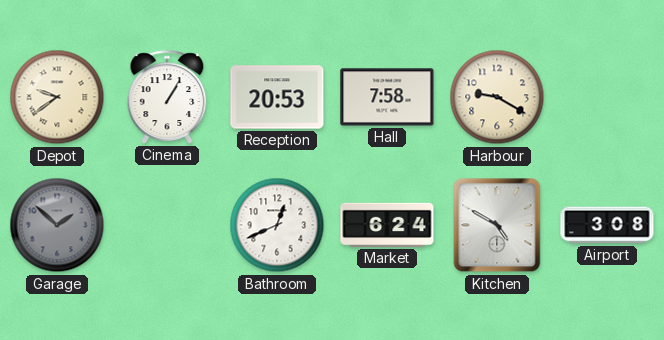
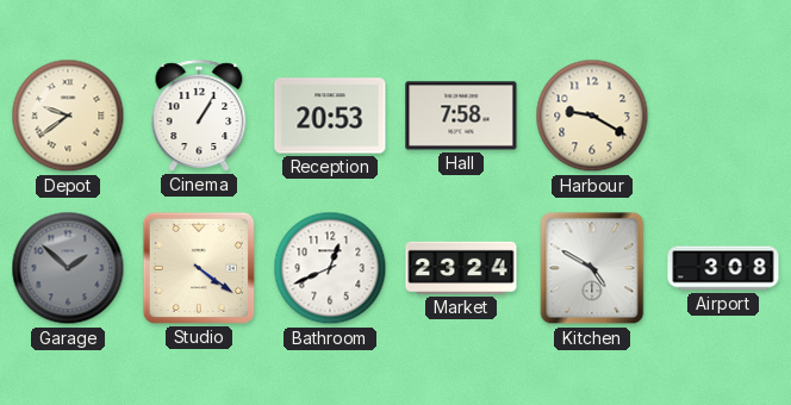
Studio: none -> 4:21 (199, 268)
Market: 6:24 -> 23:24 (461, 268)
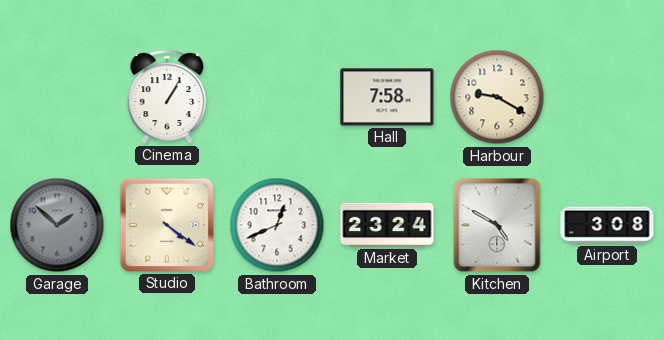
Depot: 9:39 -> none (68, 116)
Reception: 20:53 -> none (330, 116)
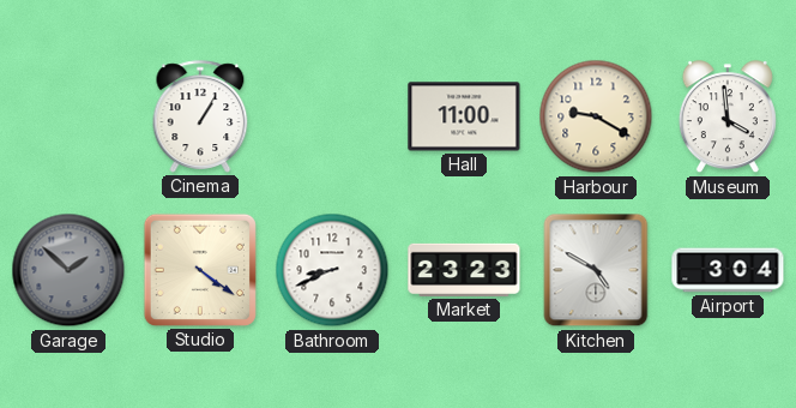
Hall: 7:58 -> 11:00 (464, 116)
Museum: none -> 3:59 (728, 118)
Bathroom: 12:41 -> 8:41 (332, 270)
Market: 23:24 -> 23:23 (464, 270)
Airport: 3:08 -> 3:04 (728, 270)
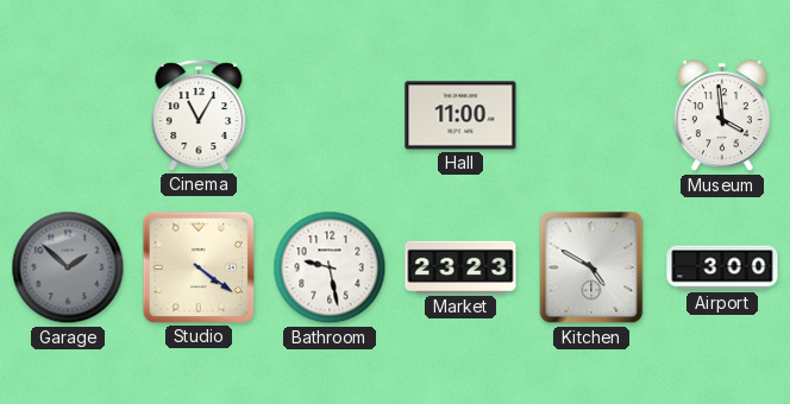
Cinema: 1:05 -> 11:05 (199, 115)
Harbour: 9:20 -> none (596, 116)
Bathroom: 8:41 -> 9:28 (330, 267)
Airport: 3:04 -> 3:00 (722, 267)
